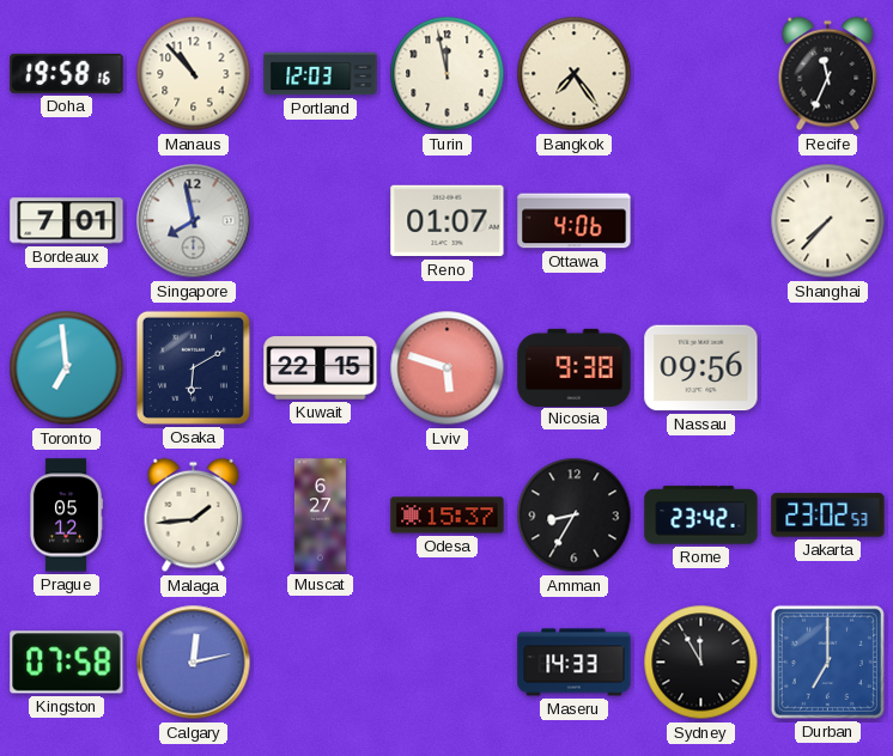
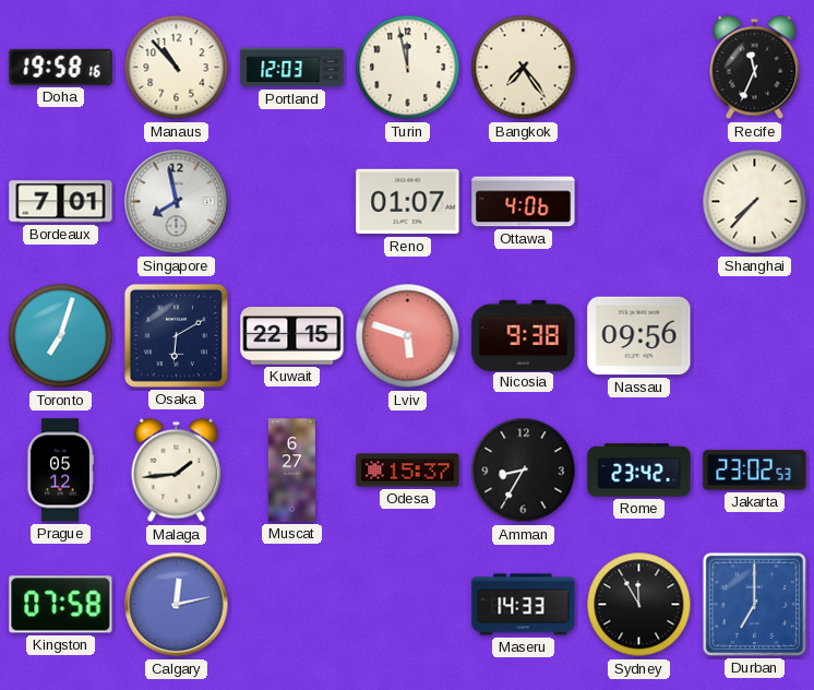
Toronto: 6:59 -> 7:03 (61, 336)
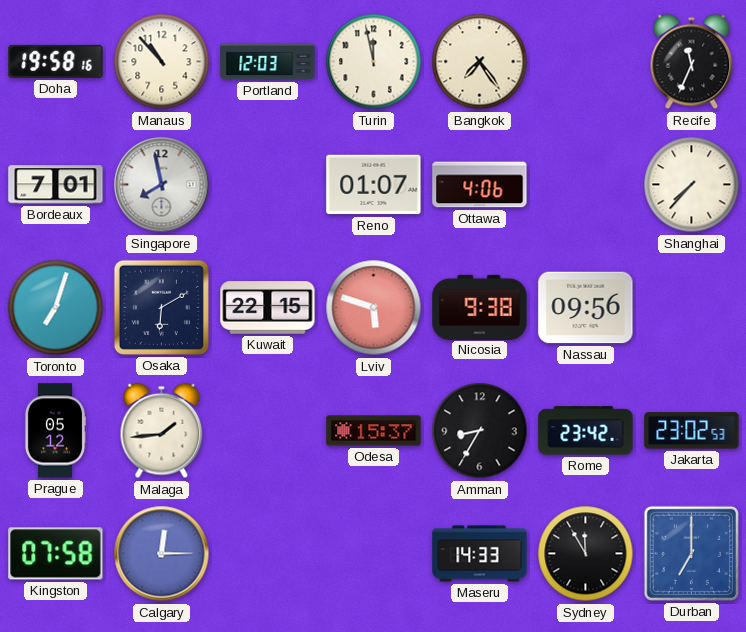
Muscat: 6:27 -> none (291, 471)
Calgary: 12:13 -> 12:15 (162, 554)
